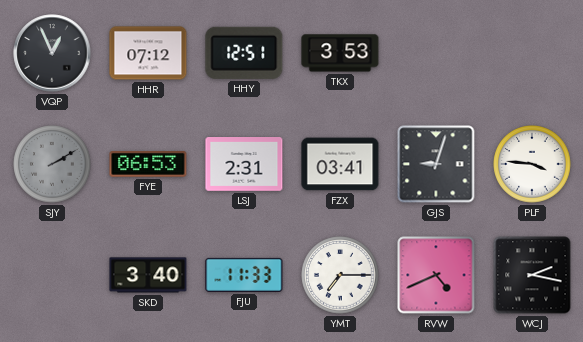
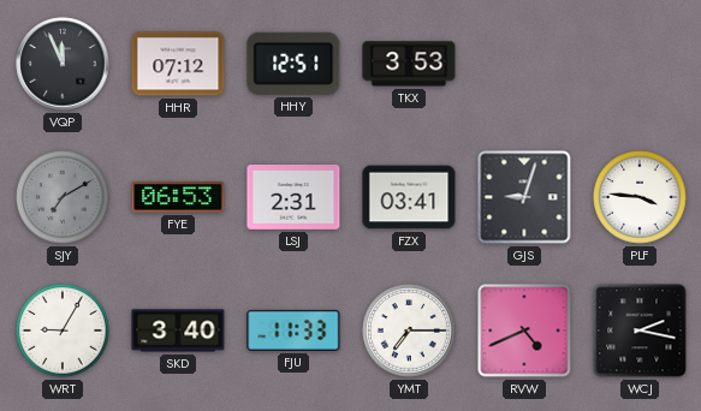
VQP: 12:56 -> 11:56 (63, 64)
SJY: 2:10 -> 7:10 (63, 197)
WRT: none -> 9:05 (63, 330)
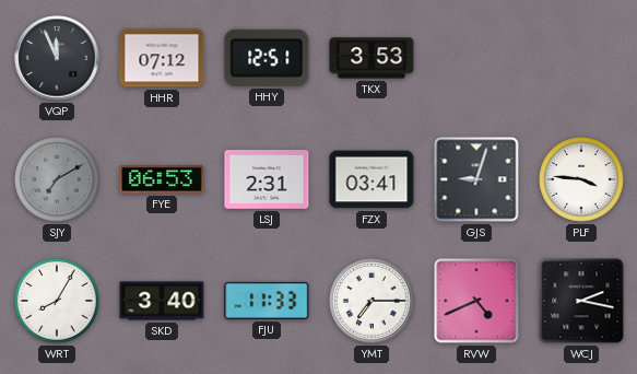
WRT: 9:05 -> 8:05 (57, 301)
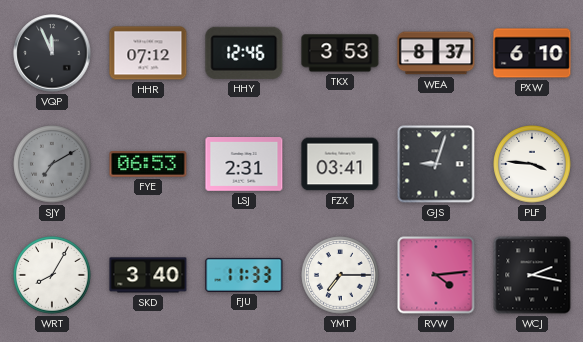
HHY: 12:51 -> 12:46 (244, 53)
WEA: none -> 8:37 (436, 53)
PXW: none -> 6:10 (532, 53)
RVW: 4:41 -> 4:14 (436, 275)
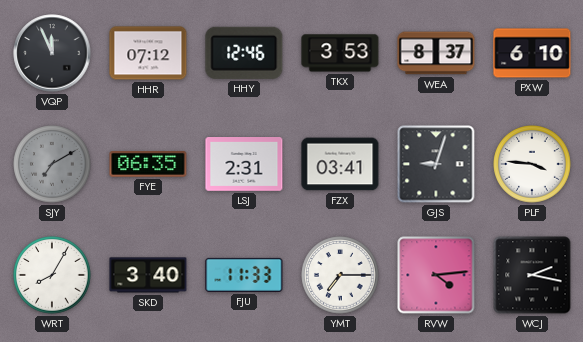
FYE: 06:53 -> 06:35 (148, 165)
